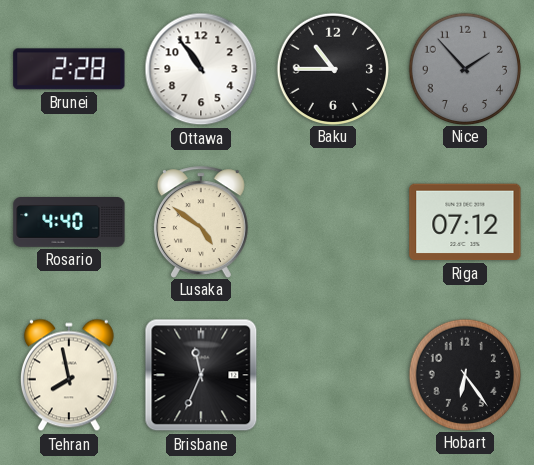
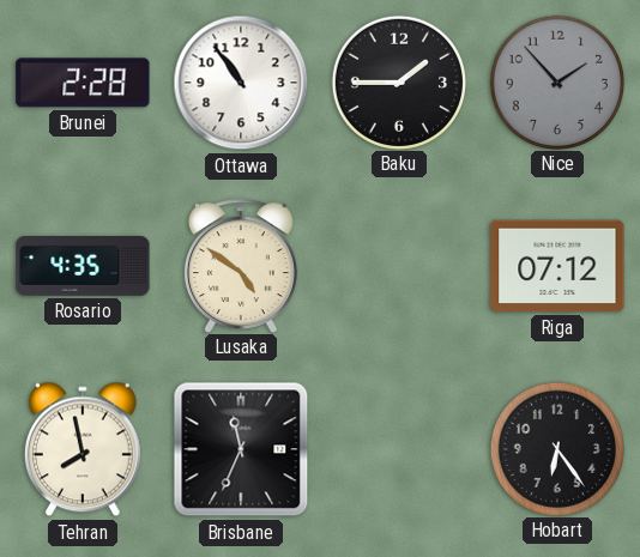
Baku: 10:45 -> 1:45 (398, 81)
Rosario: 4:40 -> 4:35 (83, 267)
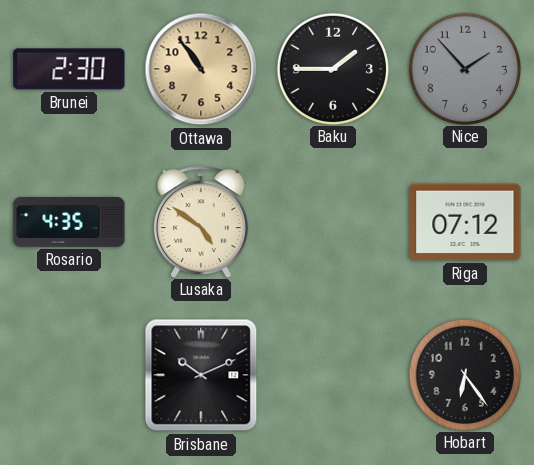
Brunei: 2:28 -> 2:30 (69, 69)
Ottawa dial: white -> champagne (201, 69)
Tehran: 7:58 -> none (83, 449)
Brisbane: 11:34 -> 10:11 (201, 375)
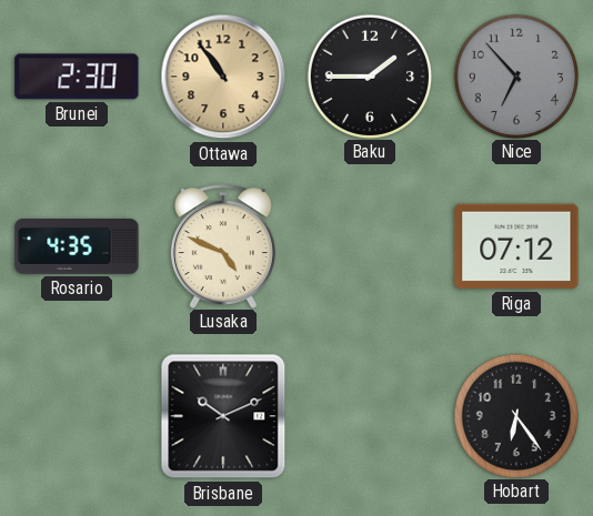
Nice: 1:53 -> 6:53 (515, 75)
Lusaka: 4:51 -> 4:49 (223, 246)
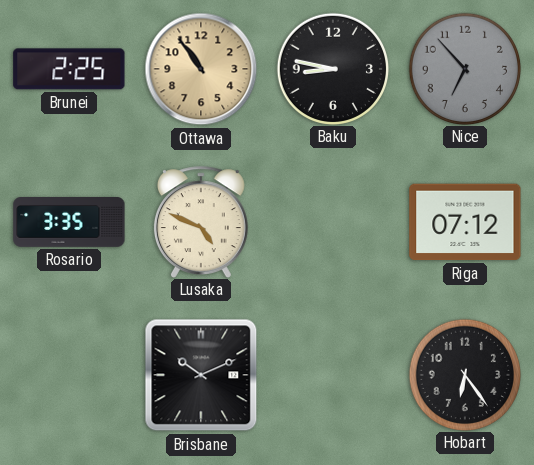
Brunei: 2:30 -> 2:25 (69, 69)
Baku: 1:45 -> 8:47 (332, 68)
Rosario: 4:35 -> 3:35 (69, 223)
